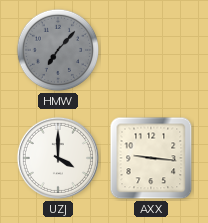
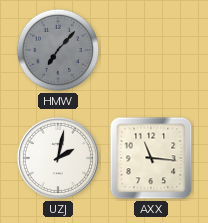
UZJ: 4:00 -> 2:02 (58, 158)
AXX: 9:16 -> 11:16 (151, 158)
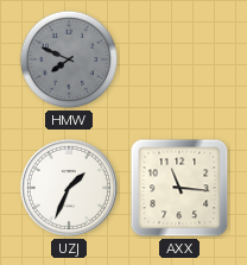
HMW: 7:07 -> 7:49 (69, 59)
UZJ: 2:02 -> 1:34 (69, 188)
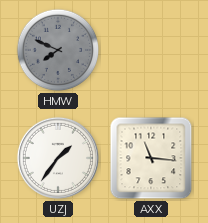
UZJ: 1:34 -> 1:36 (58, 158)
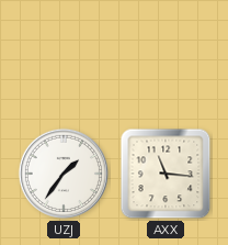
HMW: 7:49 -> none (58, 50)
